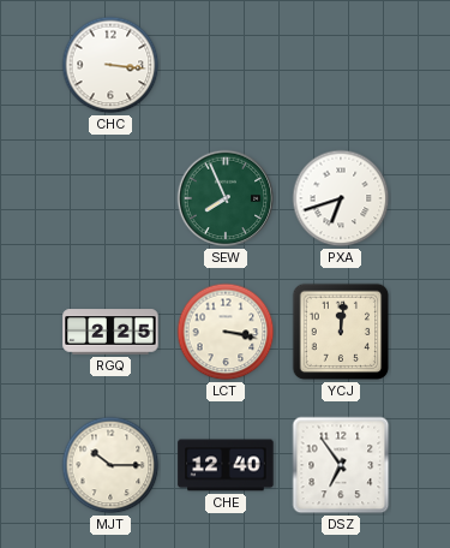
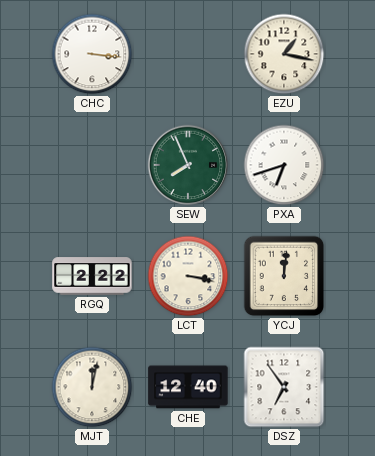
EZU: none -> 1:17 (284, 54)
RGQ: 2:25 -> 2:22 (92, 276)
MJT: 10:15 -> 12:02 (92, 387)
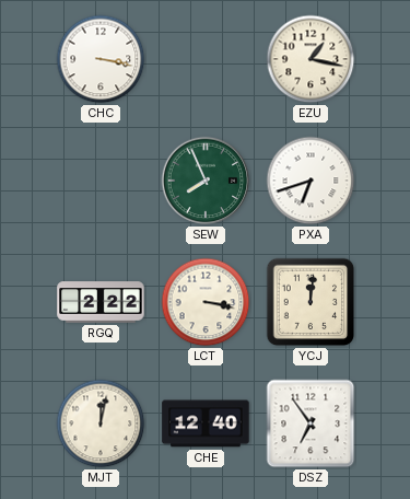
CHC: 3:16 -> 3:17 (101, 59)
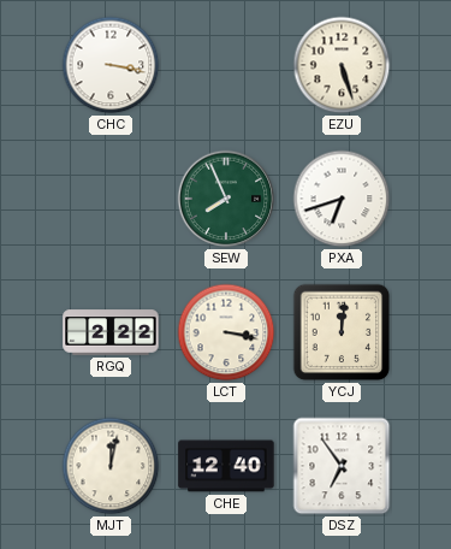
EZU: 1:17 -> 5:27 (342, 65)
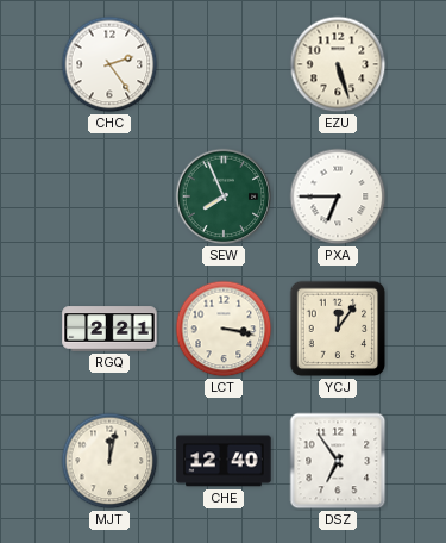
CHC: 3:17 -> 2:24 (109, 64)
PXA: 6:42 -> 6:45 (338, 196)
RGQ: 2:22 -> 2:21 (109, 329)
YCJ: 12:01 -> 12:06 (338, 329)
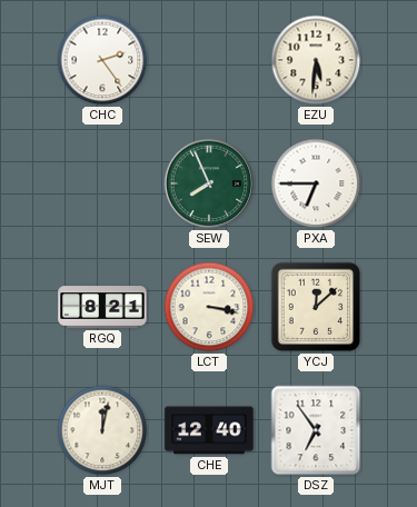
EZU: 5:27 -> 5:31 (316, 60)
RGQ: 2:21 -> 8:21 (102, 307)
YCJ: 12:06 -> 12:08 (316, 307)
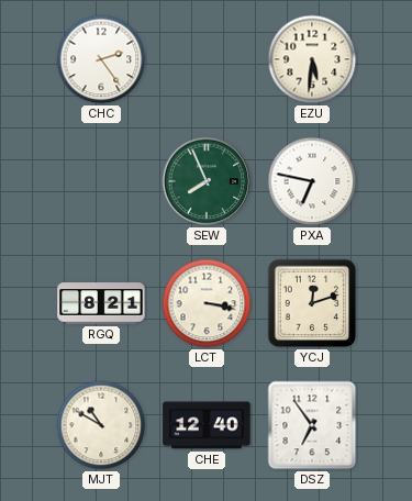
PXA: 6:45 -> 6:47 (312, 181)
YCJ: 12:08 -> 12:12 (312, 303)
MJT: 12:02 -> 10:50 (101, 425)
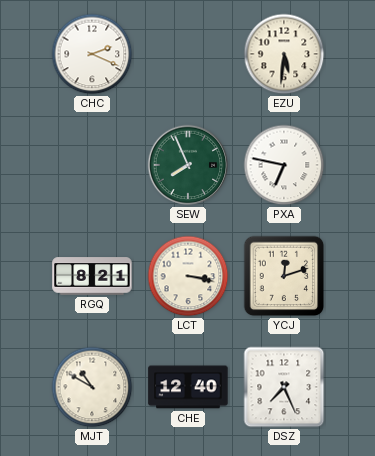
CHC: 2:24 -> 2:19 (92, 54)
DSZ: 6:54 -> 7:26 (284, 387)
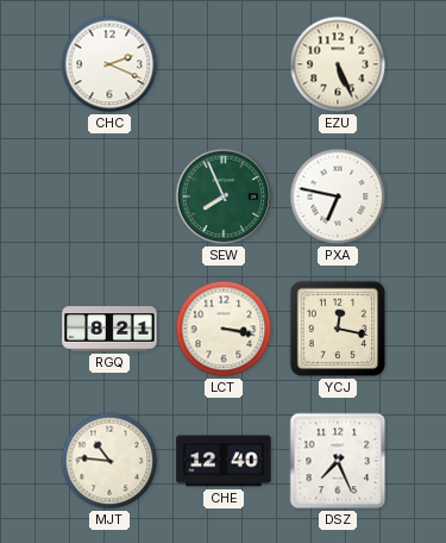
EZU: 5:31 -> 5:26 (338, 64)
YCJ: 12:12 -> 12:17 (338, 329)
MJT: 10:50 -> 10:46 (109, 461)
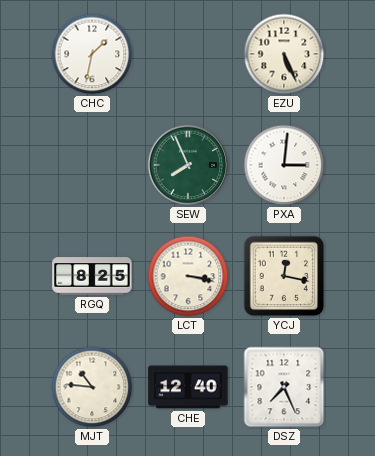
CHC: 2:19 -> 1:32 (92, 54)
PXA: 6:47 -> 3:01 (284, 165)
RGQ: 8:21 -> 8:25 (92, 276)
